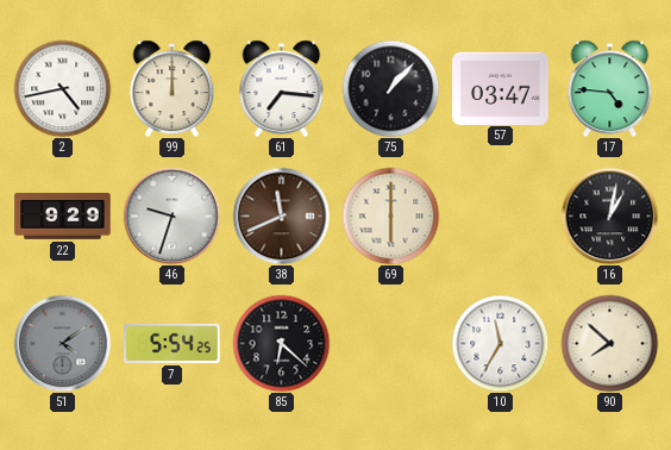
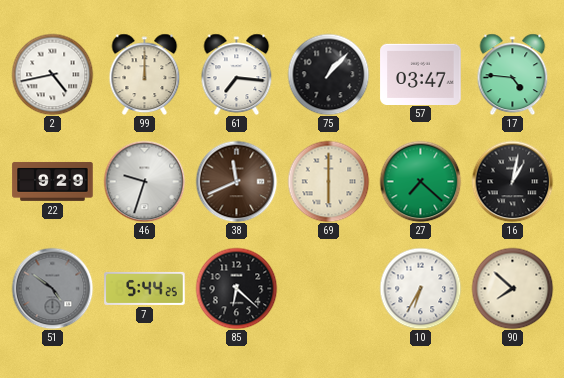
27: none -> 7:22 (420, 181)
51: 4:09 -> 4:51 (52, 288)
7: 5:54 -> 5:44 (145, 288)
10: 11:35 -> 6:35 (420, 288)
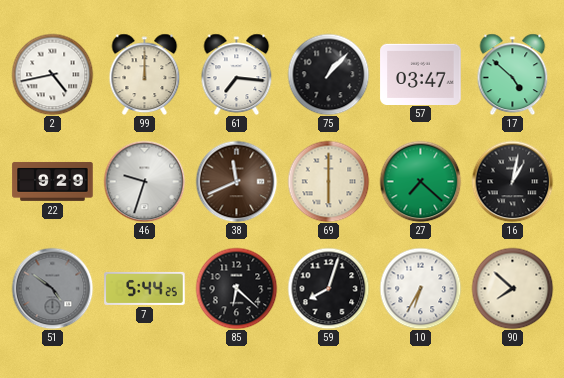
17: 4:46 -> 4:52 (513, 74)
59: none -> 8:03 (328, 288)
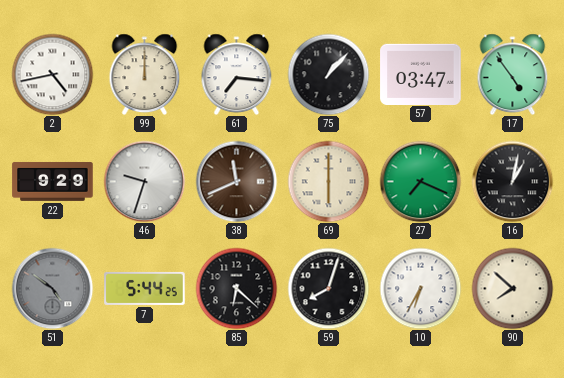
17: 4:52 -> 4:54 (513, 74)
27: 7:22 -> 7:19 (420, 181)
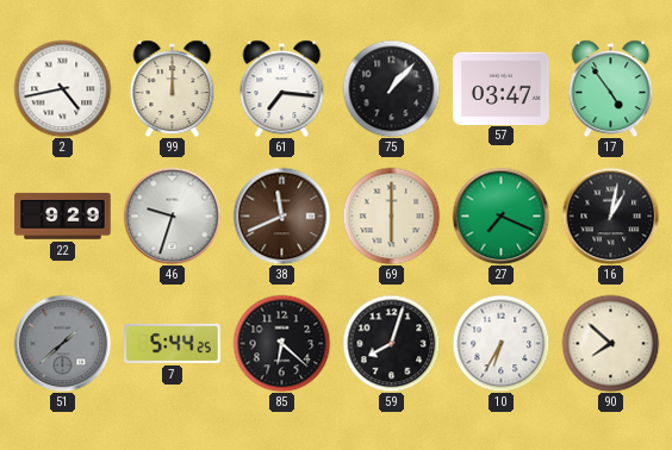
51: 4:51 -> 1:38 (62, 343)
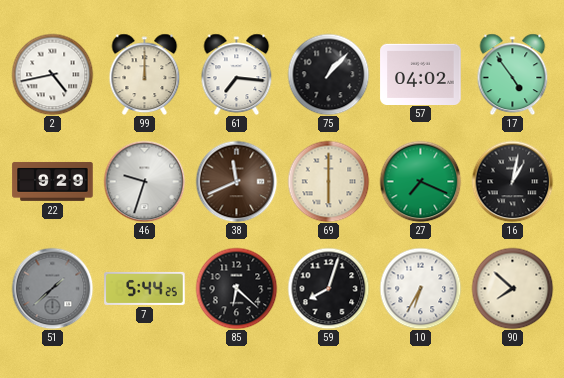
57: 03:47 -> 04:02 (421, 74)
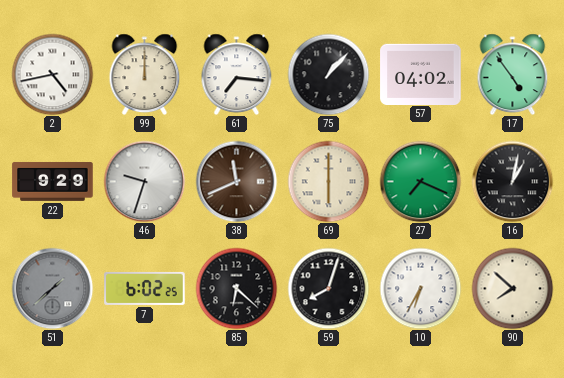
7: 5:44 -> 6:02 (145, 288)
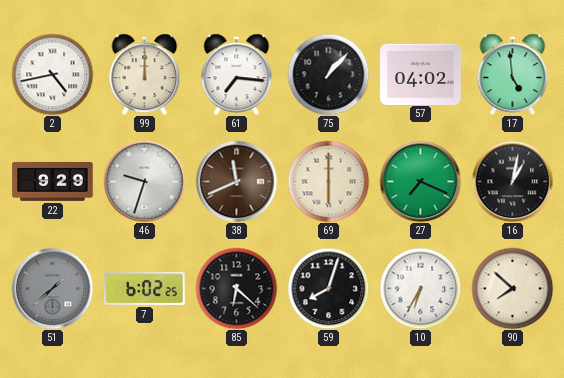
17: 4:54 -> 4:59 (513, 74)
